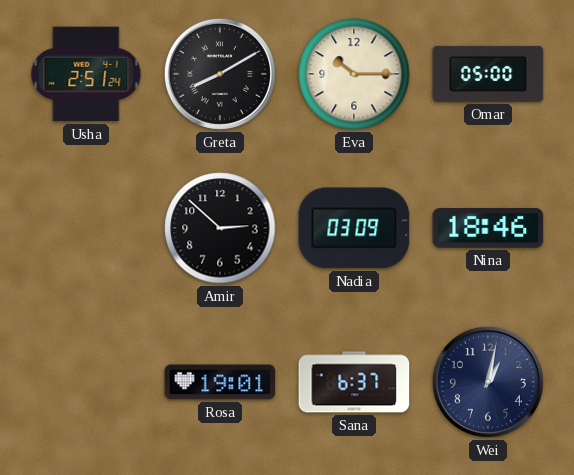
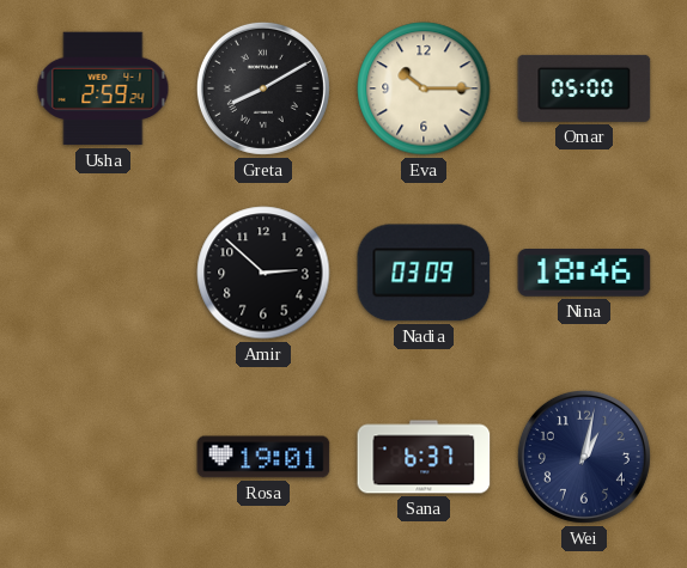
Usha: 2:51 -> 2:59 (103, 88)
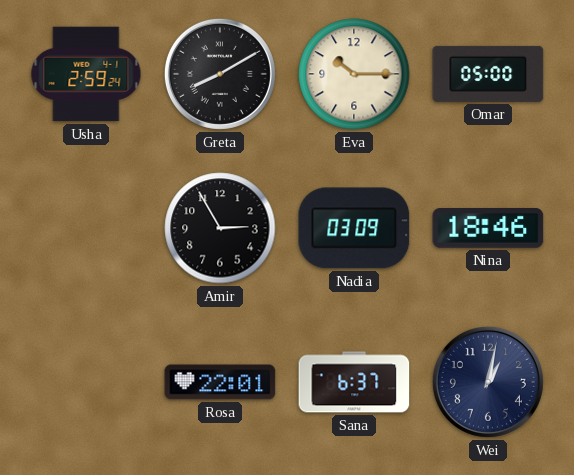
Amir: 2:52 -> 2:55 (220, 228)
Rosa: 19:01 -> 22:01 (220, 382)
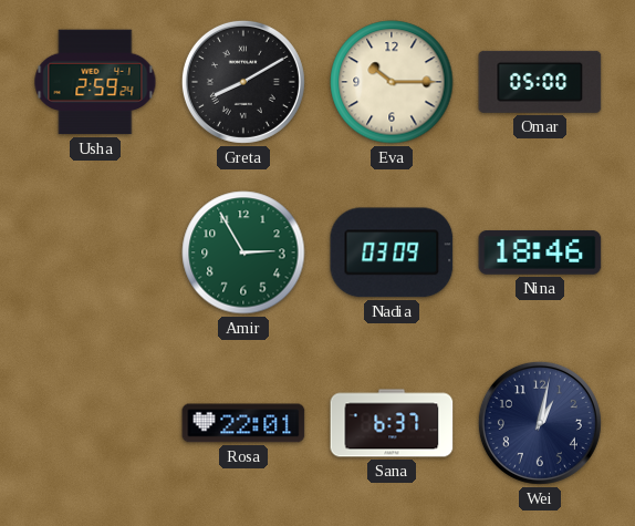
Amir dial: black -> green (243, 252)
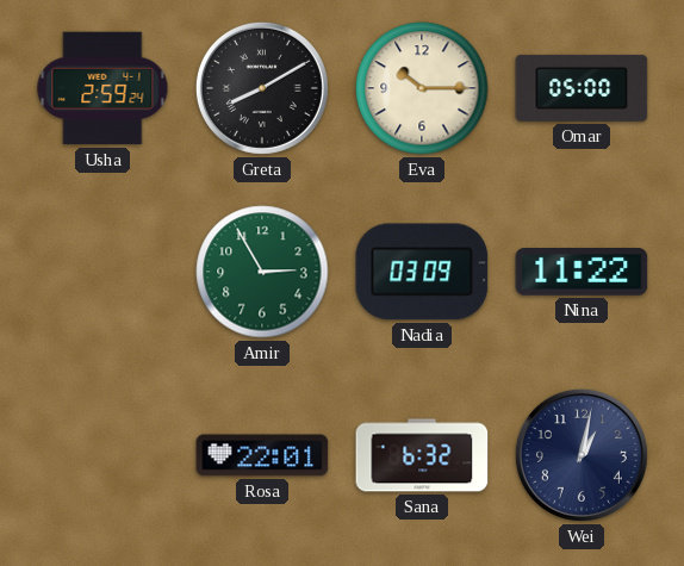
Nina: 18:46 -> 11:22 (582, 273)
Sana: 6:37 -> 6:32 (422, 455)
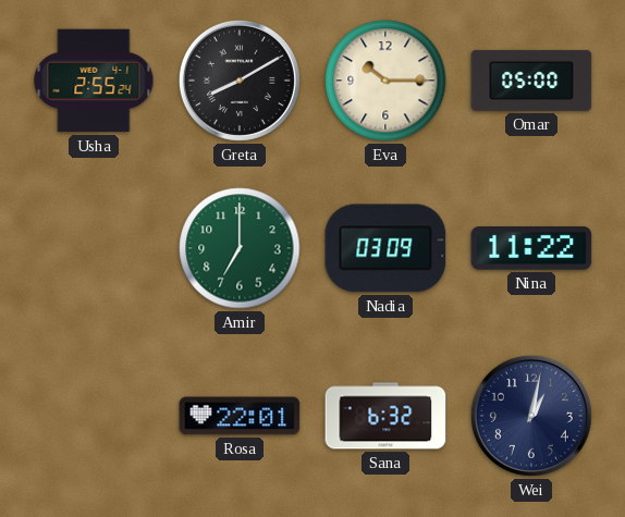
Usha: 2:59 -> 2:55 (94, 81)
Amir: 2:55 -> 7:00 (240, 248)
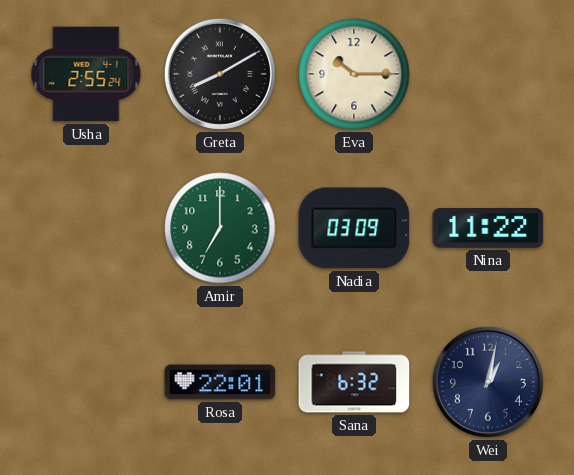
Omar: 05:00 -> none (531, 81)
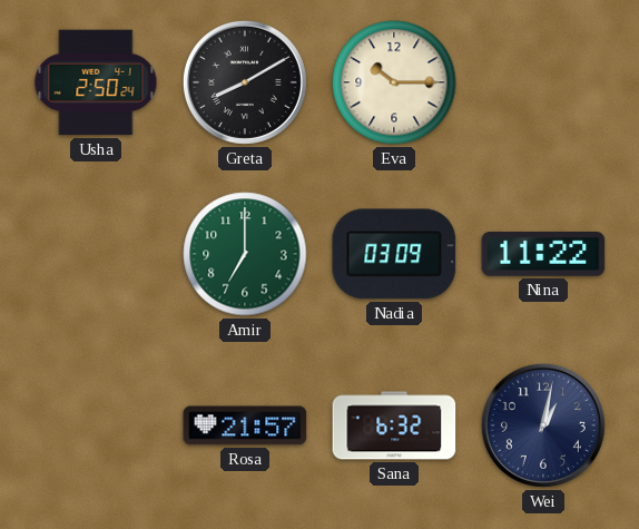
Usha: 2:55 -> 2:50 (96, 82)
Rosa: 22:01 -> 21:57 (245, 425)
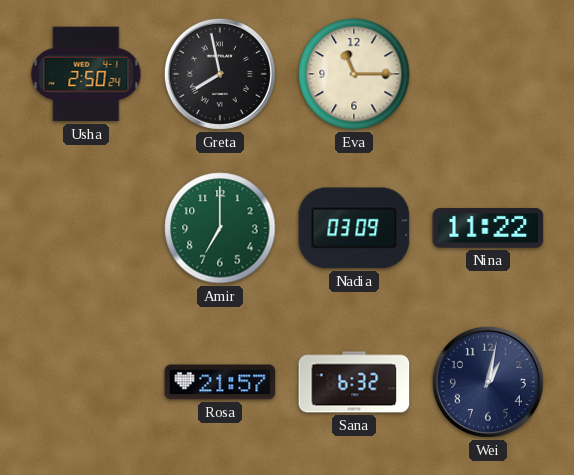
Greta: 8:10 -> 7:58 (220, 74)
Eva: 10:15 -> 11:15 (354, 74)
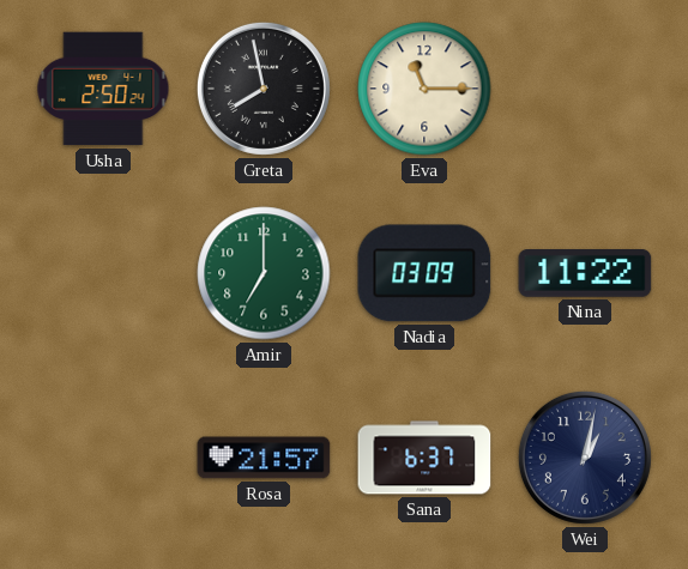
Sana: 6:32 -> 6:37 (424, 458)
